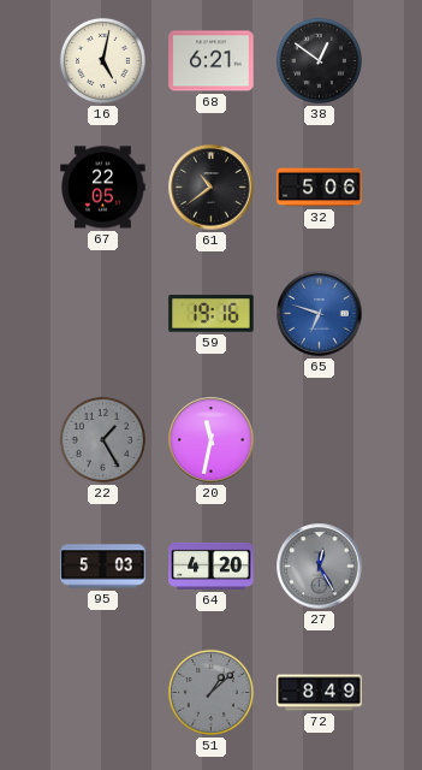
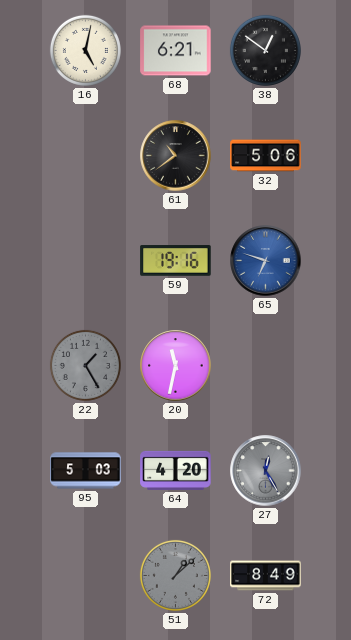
67: 22:05 -> none (103, 188)
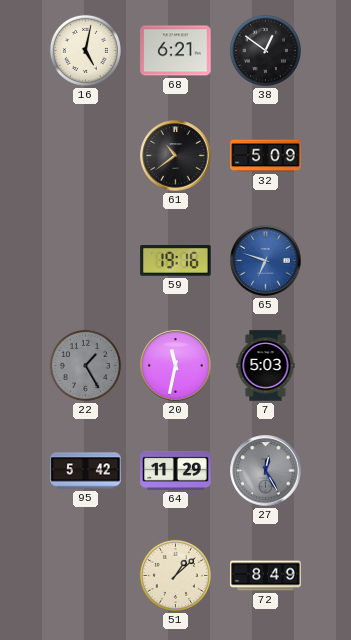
32: 5:06 -> 5:09 (266, 156)
7: none -> 5:03 (266, 366)
95: 5:03 -> 5:42 (86, 471)
64: 4:20 -> 11:29 (176, 470)
51 dial: grey -> cream (175, 575)
